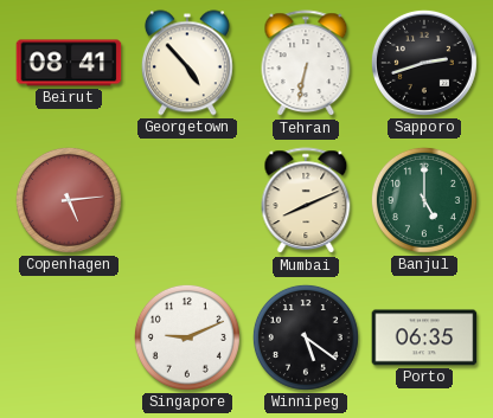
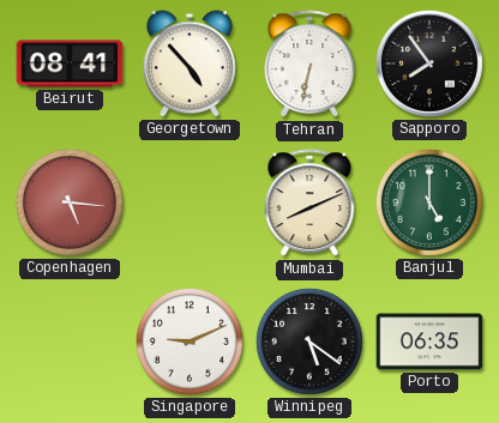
Sapporo: 2:42 -> 7:54 (429, 64)
Copenhagen: 5:14 -> 5:16 (70, 203)
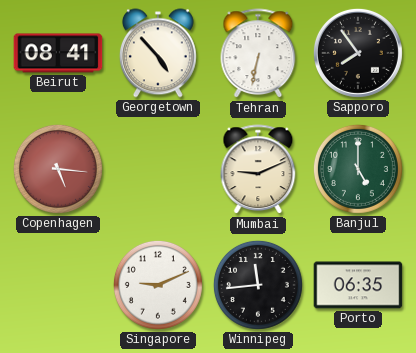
Mumbai: 8:11 -> 9:11 (258, 170)
Winnipeg: 5:21 -> 11:44 (258, 285)
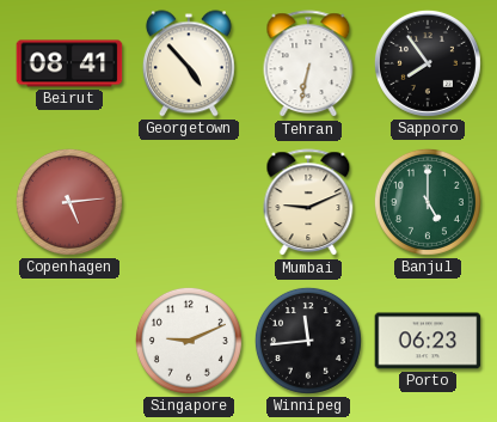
Copenhagen: 5:16 -> 5:14 (69, 202)
Porto: 06:35 -> 06:23 (428, 341)
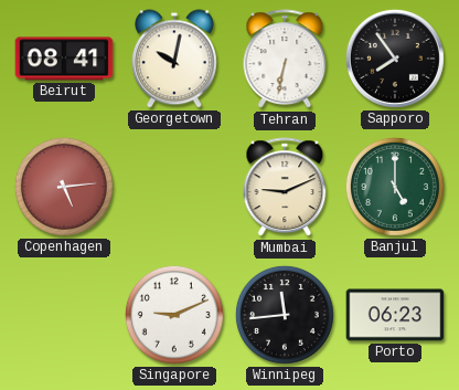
Georgetown: 4:53 -> 10:02 (174, 59)
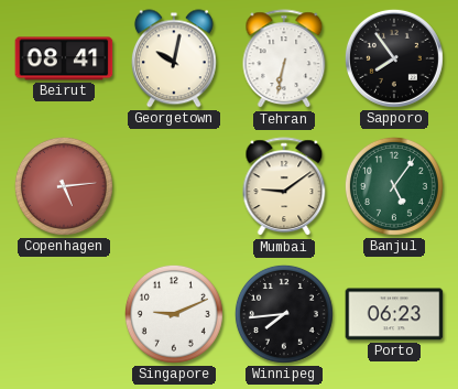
Mumbai: 9:11 -> 9:09 (284, 187)
Banjul: 5:00 -> 5:06 (394, 186)
Winnipeg: 11:44 -> 7:44 (284, 314)
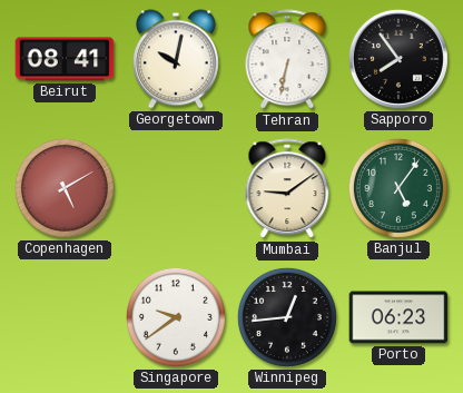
Copenhagen: 5:14 -> 5:10 (65, 188)
Singapore: 9:11 -> 9:39 (176, 317)
Winnipeg: 7:44 -> 12:44 (287, 317)
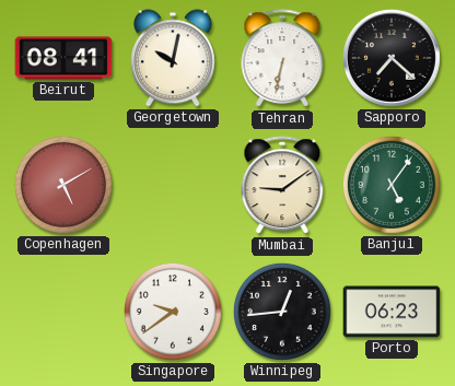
Sapporo: 7:54 -> 7:22 (392, 58)
